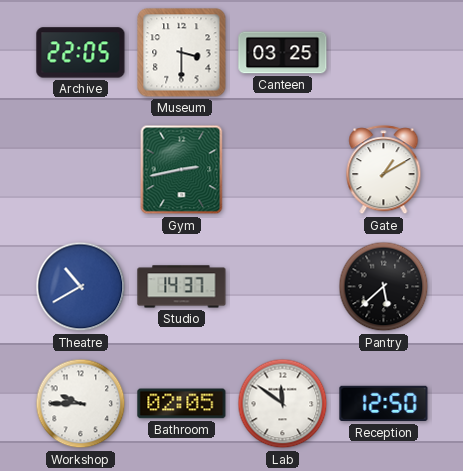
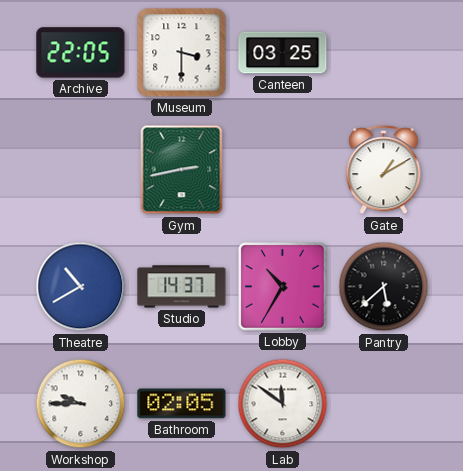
Lobby: none -> 10:35 (283, 287)
Reception: 12:50 -> none (384, 404)
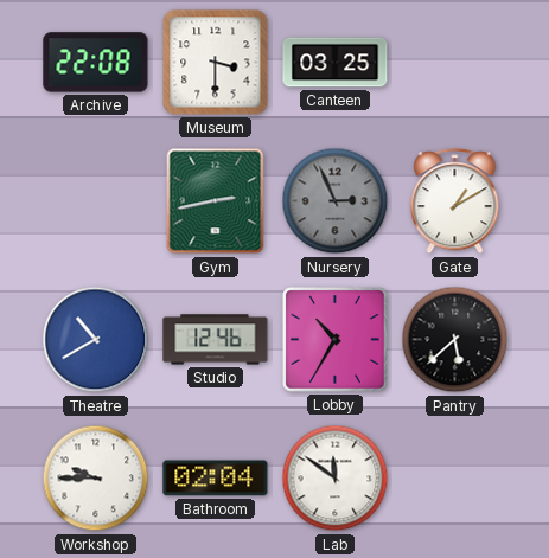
Archive: 22:05 -> 22:08 (96, 63)
Nursery: none -> 2:56 (336, 201)
Studio: 14:37 -> 12:46 (216, 340)
Bathroom: 02:05 -> 02:04 (216, 479)
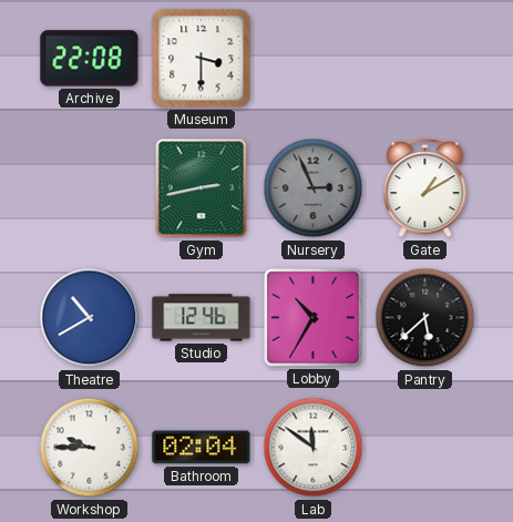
Canteen: 03:25 -> none (336, 63)
